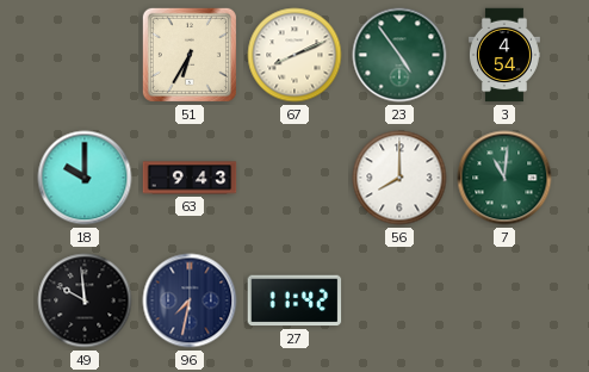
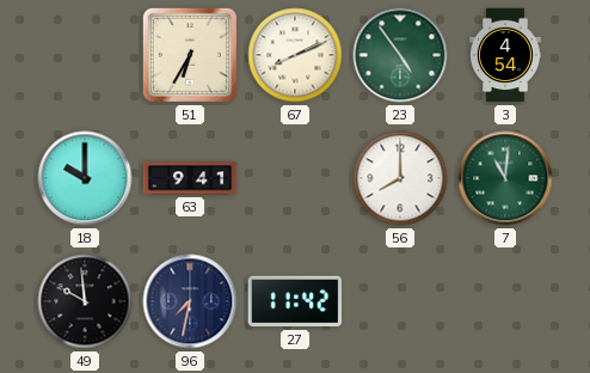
63: 9:43 -> 9:41 (190, 178)
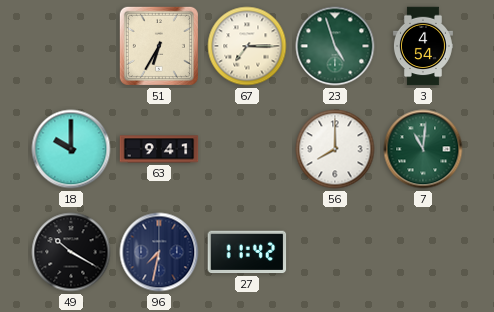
67: 8:11 -> 7:15 (247, 46)
23: 4:54 -> 4:57 (335, 46)
49: 9:59 -> 10:20 (71, 252)
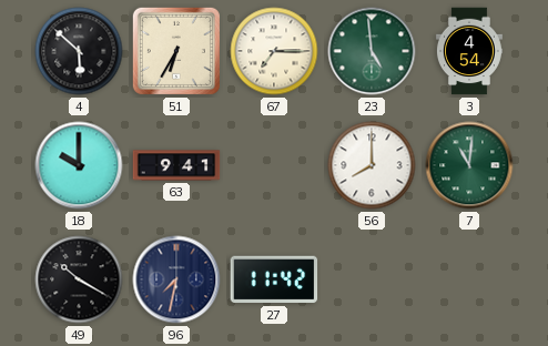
4: none -> 5:52 (79, 51)
23: 4:57 -> 4:59 (372, 51)
